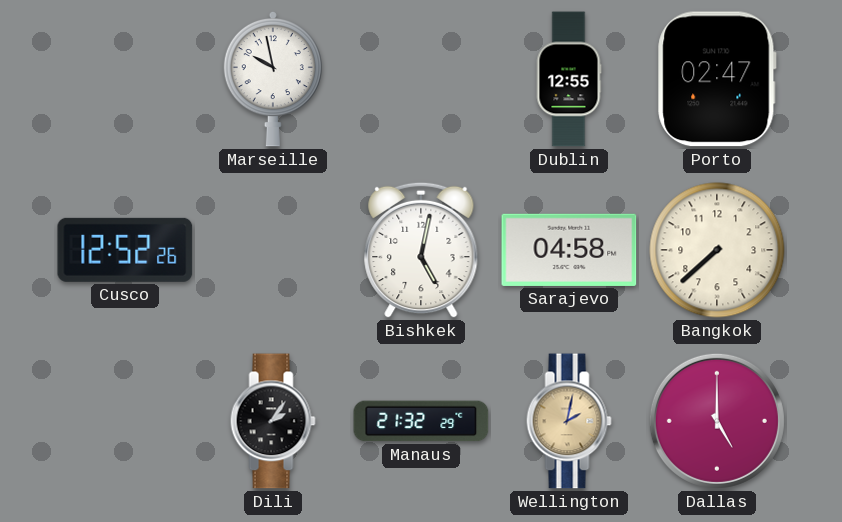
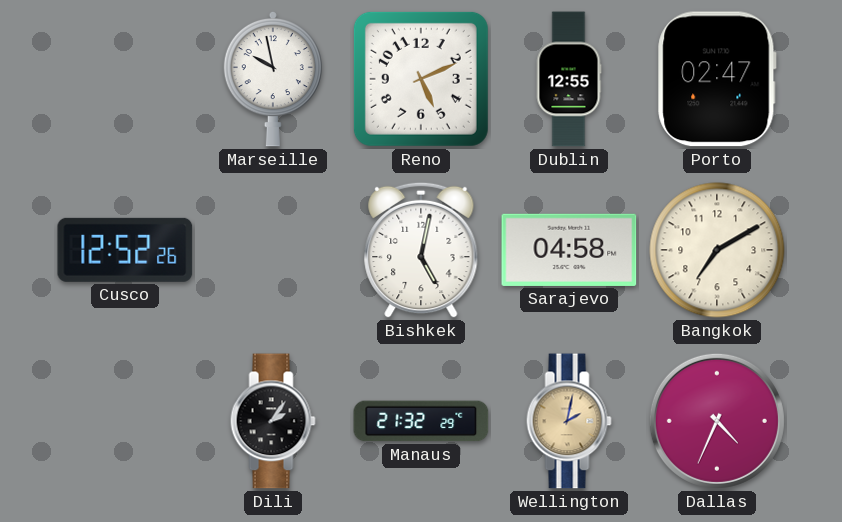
Reno: none -> 5:11 (421, 79)
Bangkok: 7:38 -> 7:10 (717, 250)
Dallas: 5:00 -> 4:34 (717, 421)
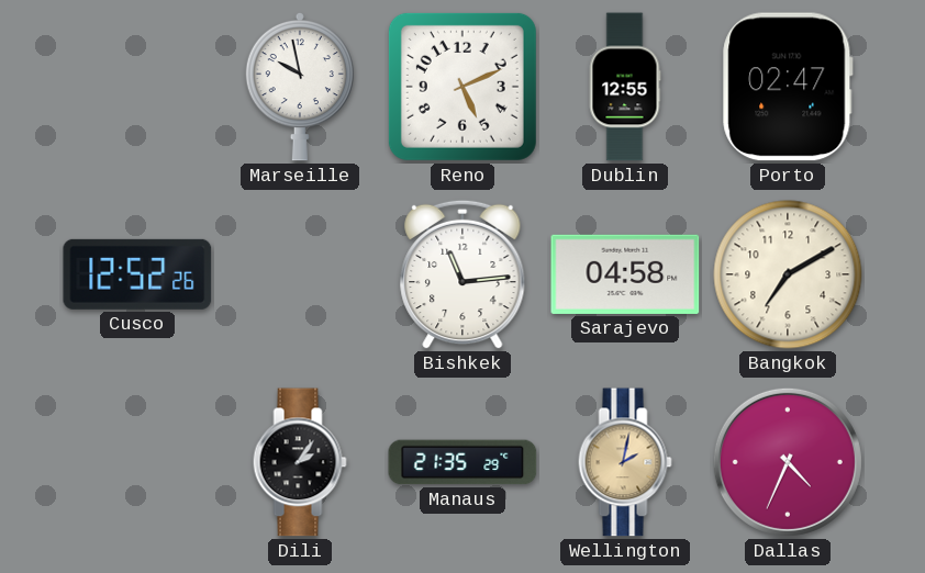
Bishkek: 5:02 -> 11:14 (462, 274)
Manaus: 21:32 -> 21:35 (462, 462)
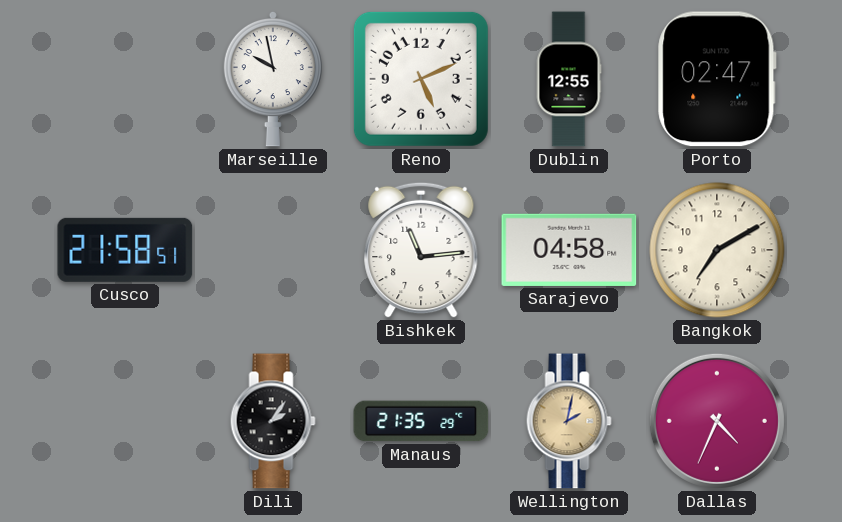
Cusco: 12:52 -> 21:58 (125, 250)
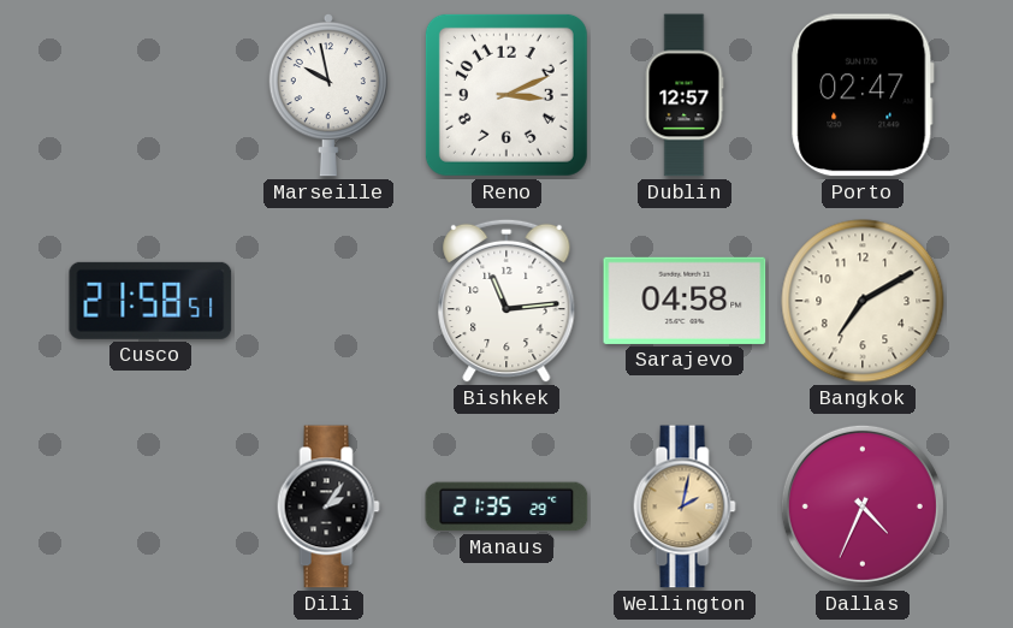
Reno: 5:11 -> 3:11 (506, 95)
Dublin: 12:55 -> 12:57 (685, 95)
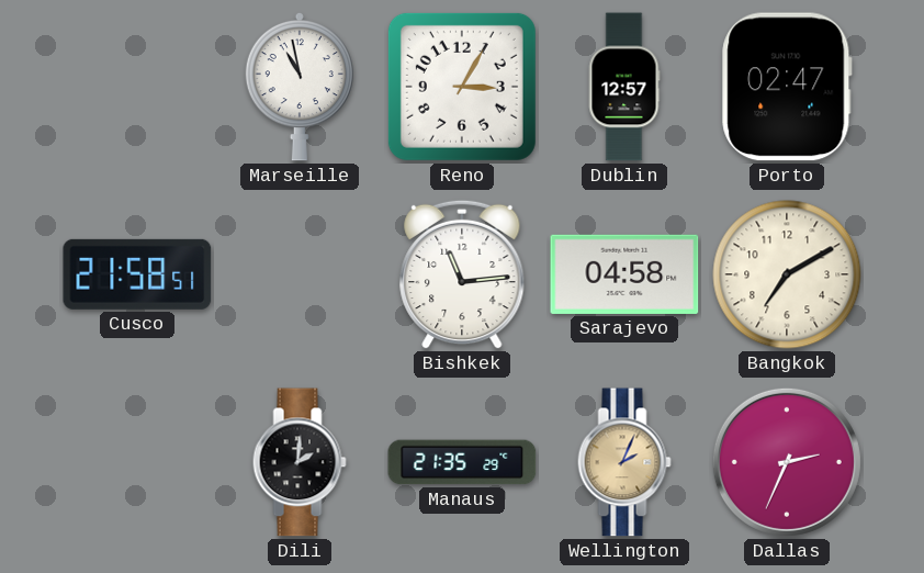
Marseille: 9:58 -> 10:58 (300, 87)
Reno: 3:11 -> 3:05 (462, 87)
Dili: 2:06 -> 2:01 (300, 462)
Wellington: 2:02 -> 2:04 (624, 462)
Dallas: 4:34 -> 2:34 (787, 462)
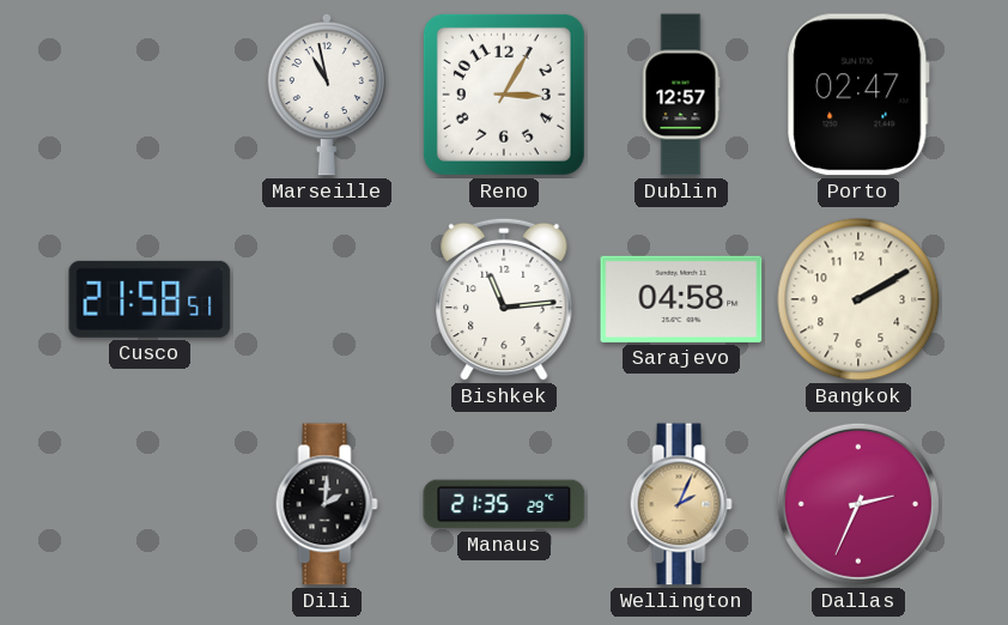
Bangkok: 7:10 -> 2:10 (858, 299)
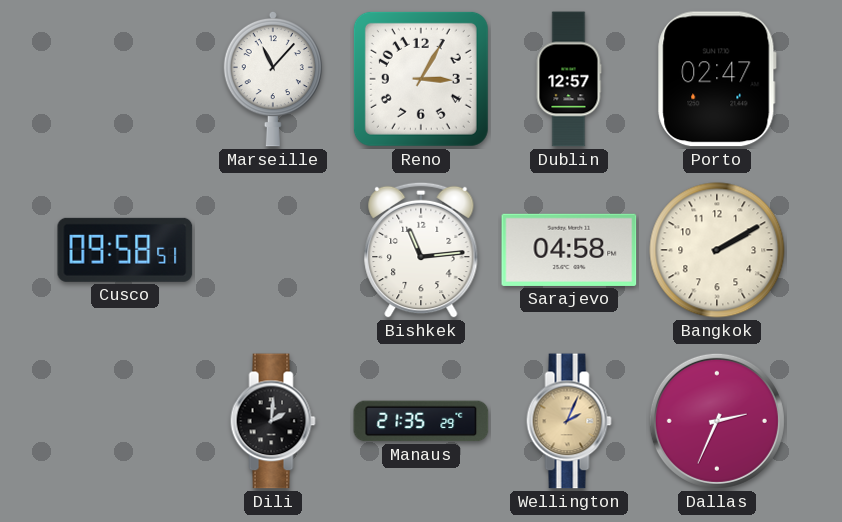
Marseille: 10:58 -> 11:07 (273, 79)
Cusco: 21:58 -> 09:58 (125, 250)
